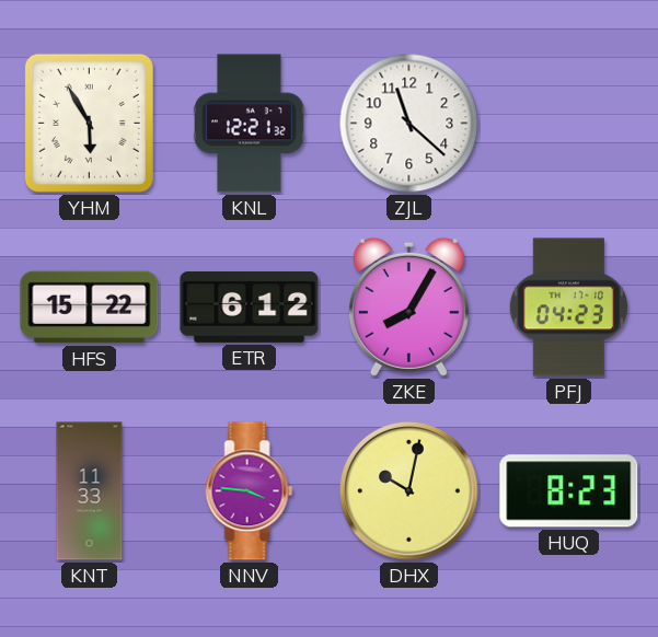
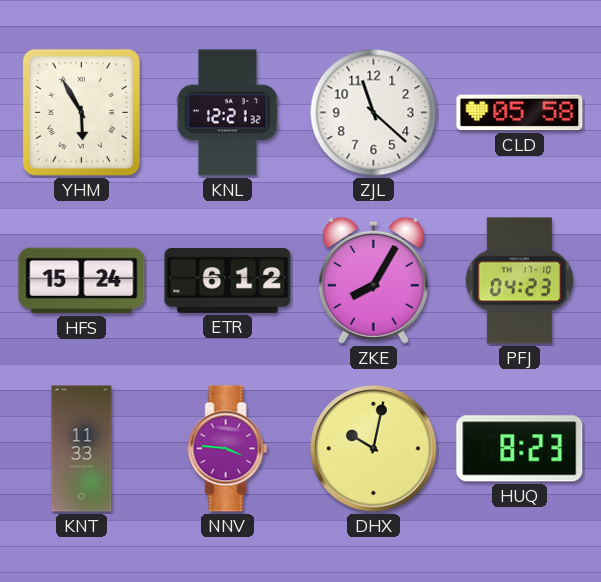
CLD: none -> 05:58 (520, 113)
HFS: 15:22 -> 15:24 (82, 281)
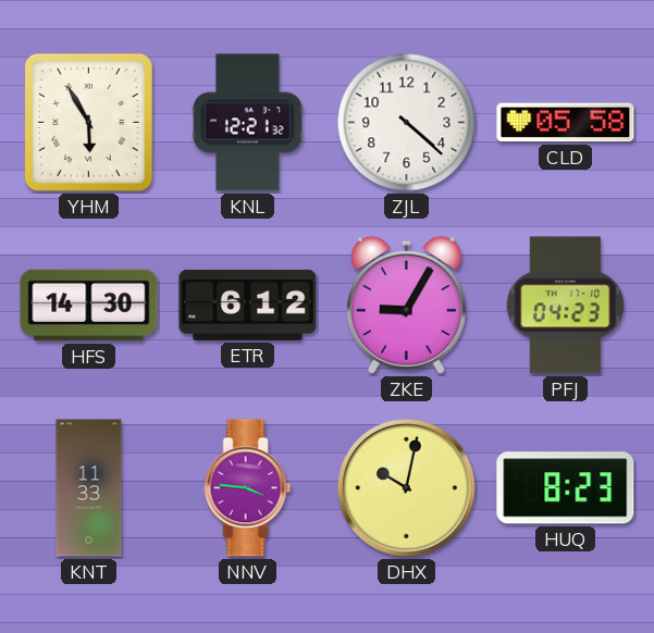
ZJL: 11:22 -> 4:22 (407, 123)
HFS: 15:24 -> 14:30 (89, 306)
ZKE: 8:05 -> 9:05 (406, 305)
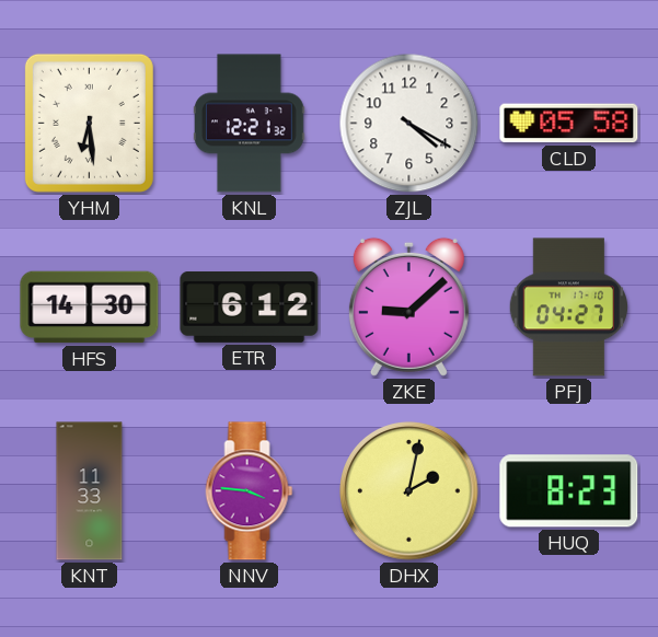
YHM: 5:55 -> 6:29 (89, 123)
ZJL: 4:22 -> 4:20 (409, 124)
ZKE: 9:05 -> 9:08 (408, 306)
PFJ: 04:23 -> 04:27 (568, 308)
DHX: 10:02 -> 2:02 (409, 491)
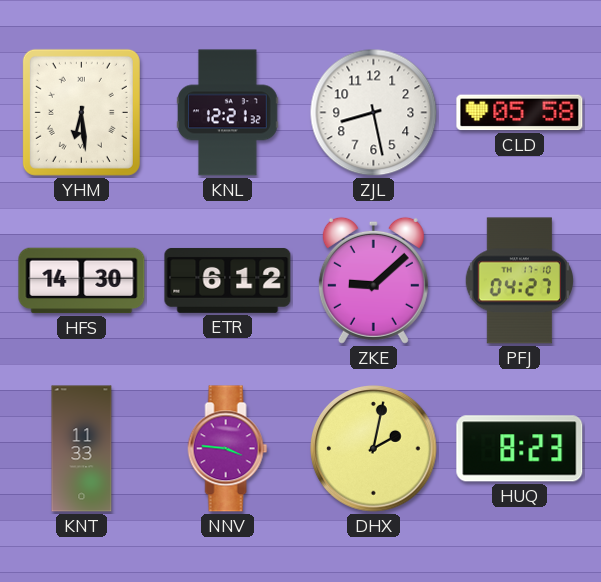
ZJL: 4:20 -> 8:28 (374, 113)
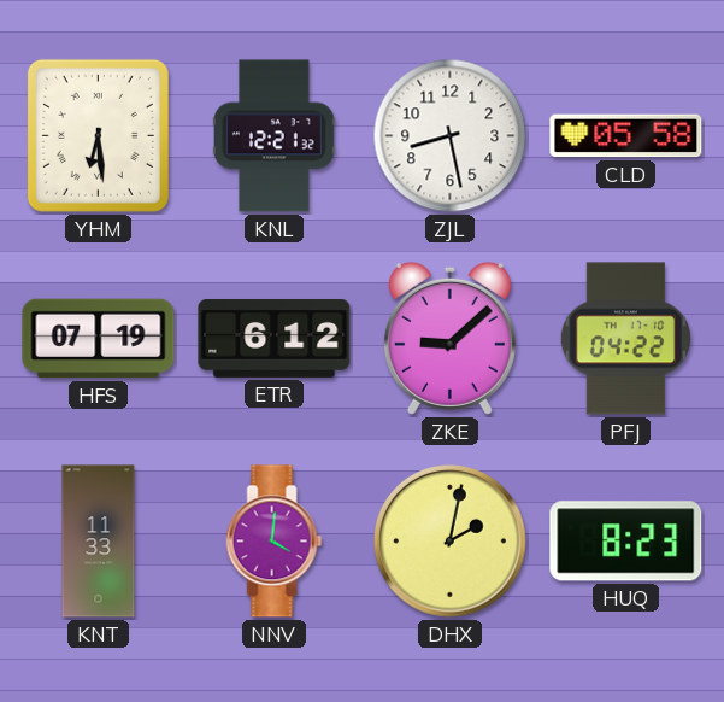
HFS: 14:30 -> 07:19 (99, 339)
PFJ: 04:27 -> 04:22 (625, 339)
NNV: 3:46 -> 4:01 (275, 542)
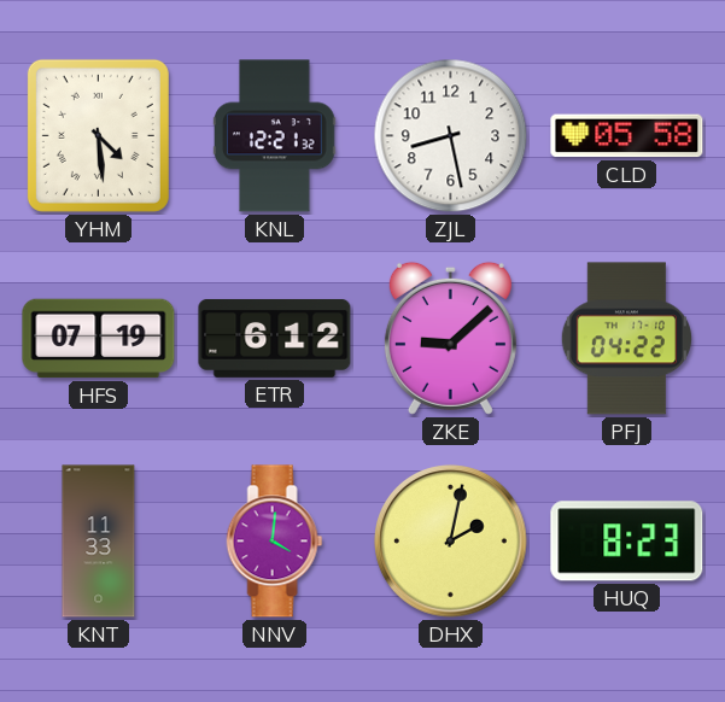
YHM: 6:29 -> 4:29 (98, 135)
